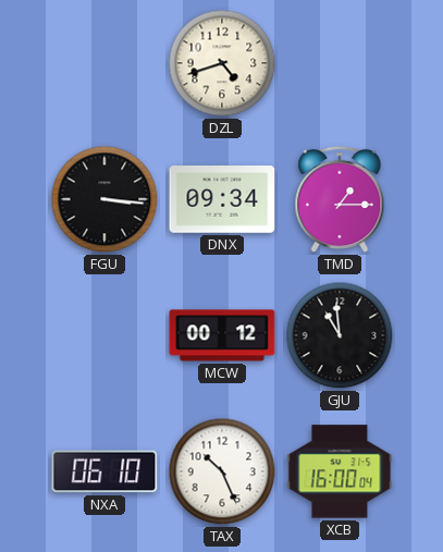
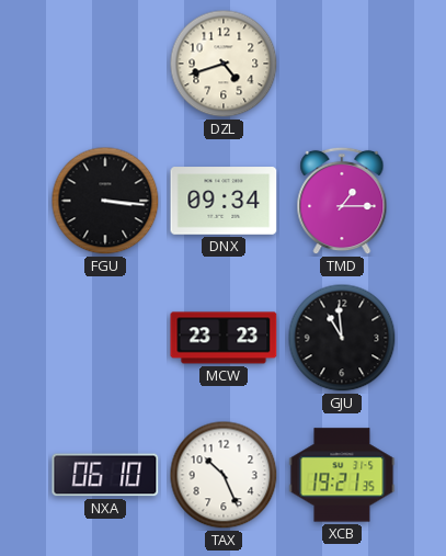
MCW: 00:12 -> 23:23 (224, 338)
XCB: 16:00 -> 19:21 (342, 475)
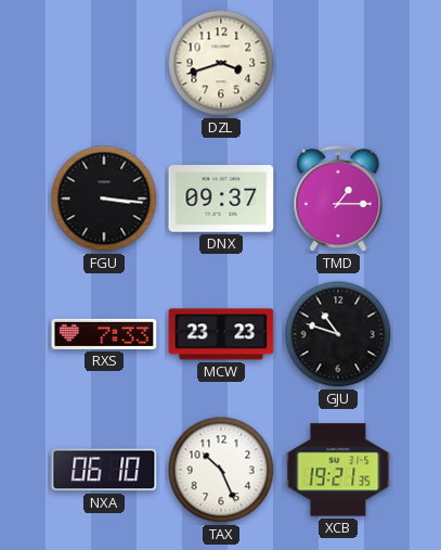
DZL: 4:42 -> 3:42 (221, 63)
DNX: 09:34 -> 09:37 (221, 199)
RXS: none -> 7:33 (104, 334)
GJU: 10:59 -> 10:48 (338, 334)
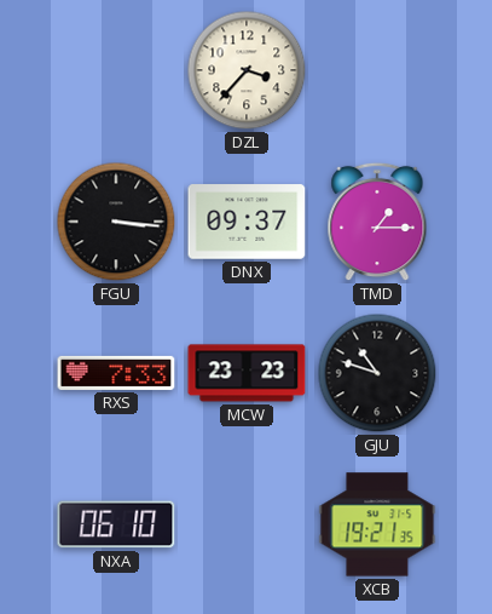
DZL: 3:42 -> 3:37 (247, 70)
TAX: 10:26 -> none (221, 470)
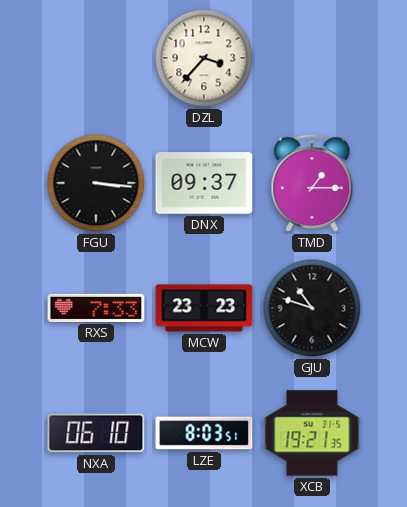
LZE: none -> 8:03 (204, 433)
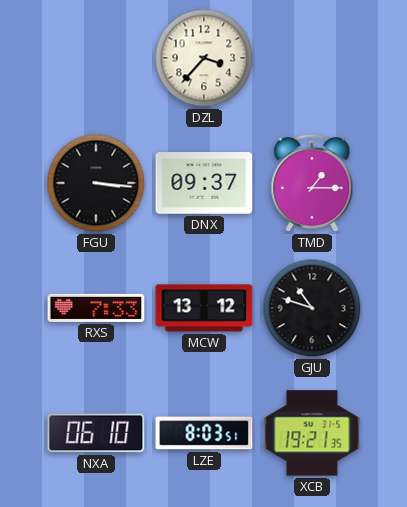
MCW: 23:23 -> 13:12 (204, 308)
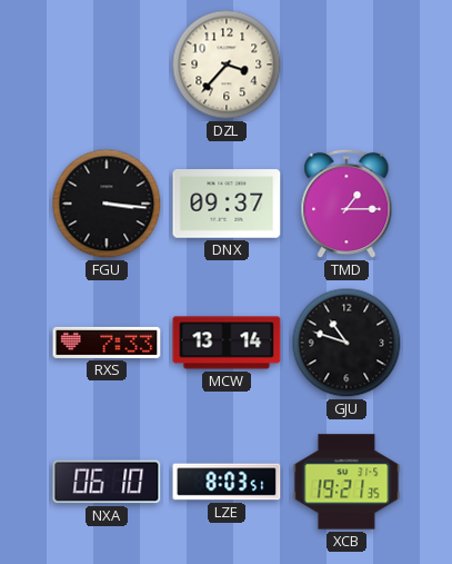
MCW: 13:12 -> 13:14 (227, 343)
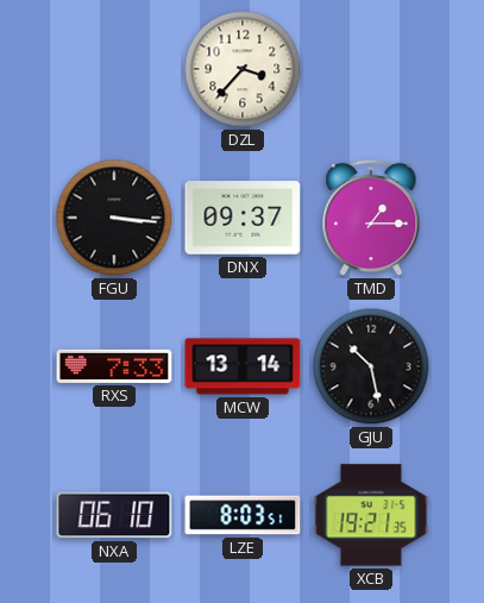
GJU: 10:48 -> 10:28 (371, 366)
